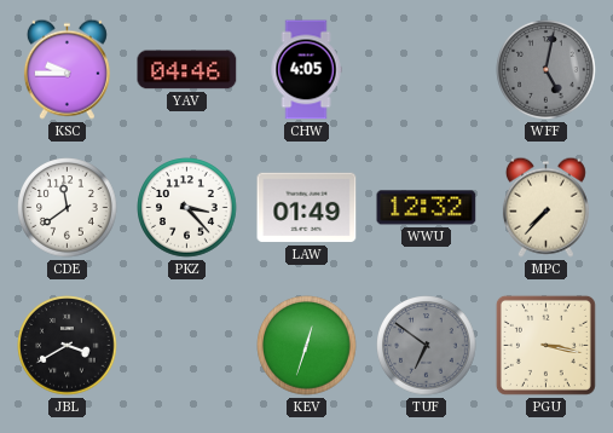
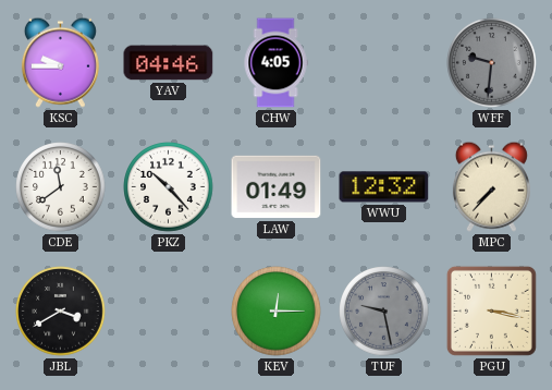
WFF: 5:02 -> 9:31 (492, 63)
PKZ: 3:23 -> 10:23 (169, 187)
KEV: 12:33 -> 12:15 (277, 312)
TUF: 6:51 -> 9:28 (384, 312)
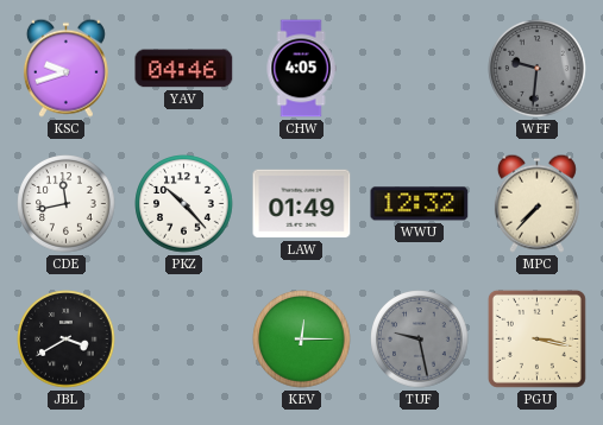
KSC: 9:45 -> 9:42 (65, 68)
CDE: 11:39 -> 11:43 (67, 204)
